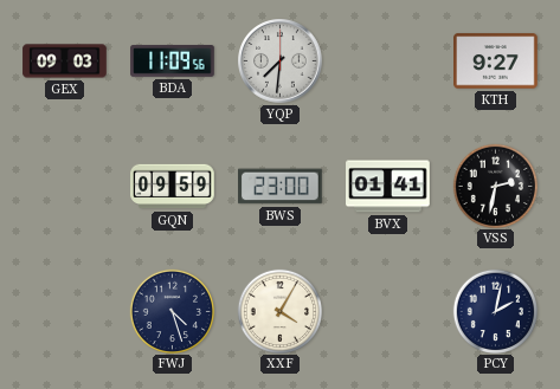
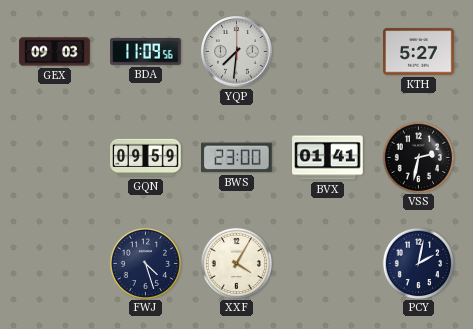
KTH: 9:27 -> 5:27 (419, 52)
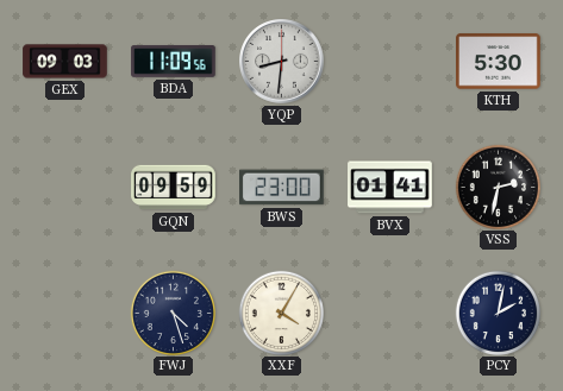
YQP: 7:31 -> 8:31 (282, 62)
KTH: 5:27 -> 5:30 (499, 62)
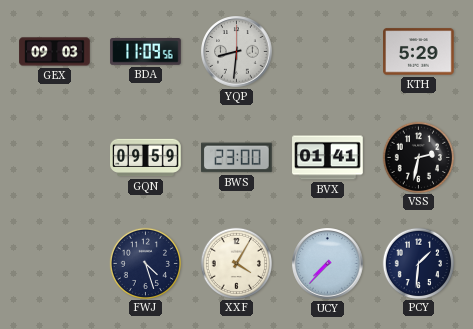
KTH: 5:30 -> 5:29 (419, 52)
UCY: none -> 7:37 (328, 264)
PCY: 2:02 -> 1:31 (418, 263)
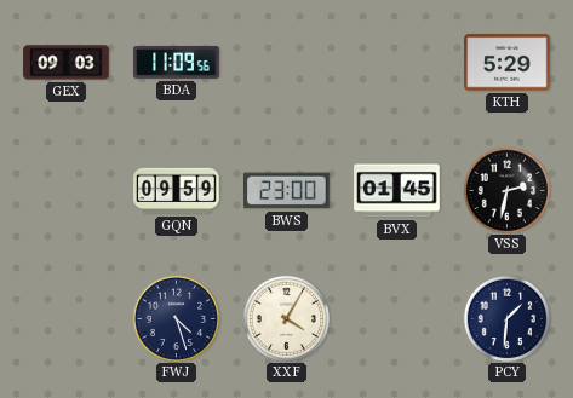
YQP: 8:31 -> none (237, 52)
BVX: 01:41 -> 01:45 (397, 191)
UCY: 7:37 -> none (328, 264)
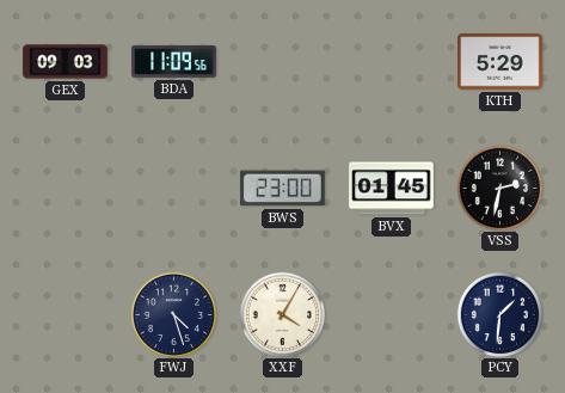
GQN: 09:59 -> none (177, 191)
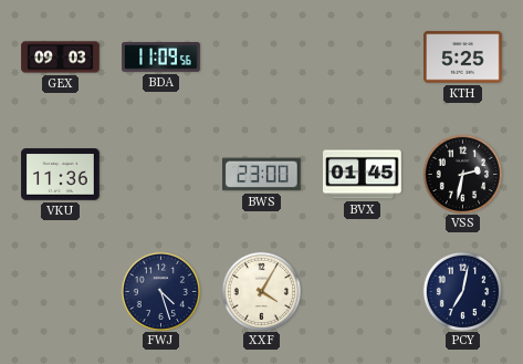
KTH: 5:29 -> 5:25 (463, 58)
VKU: none -> 11:36 (61, 175)
PCY: 1:31 -> 7:02 (462, 291)
